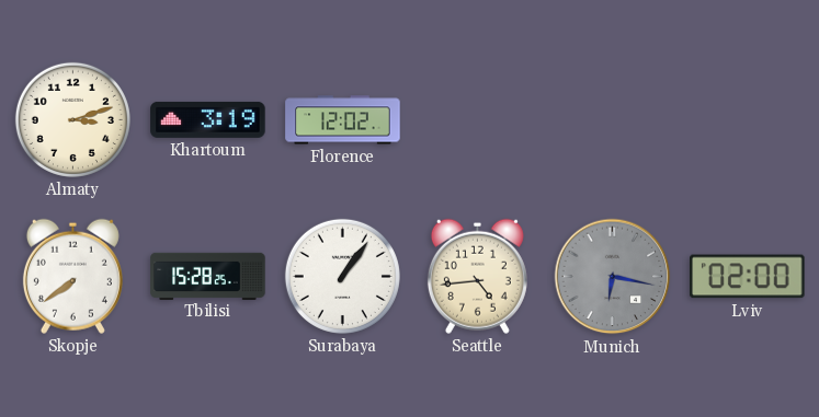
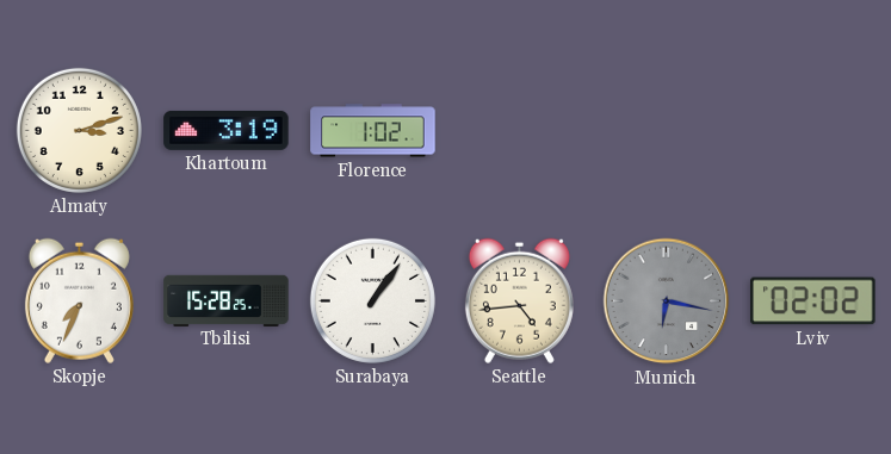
Florence: 12:02 -> 1:02 (373, 131)
Skopje: 7:39 -> 7:34 (79, 300)
Lviv: 02:00 -> 02:02 (813, 301)
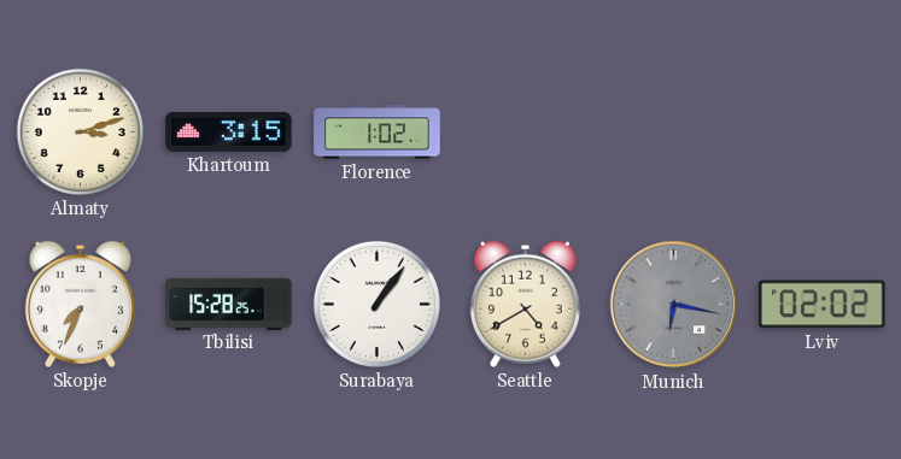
Khartoum: 3:19 -> 3:15 (229, 131)
Seattle: 4:44 -> 4:40 (525, 304)
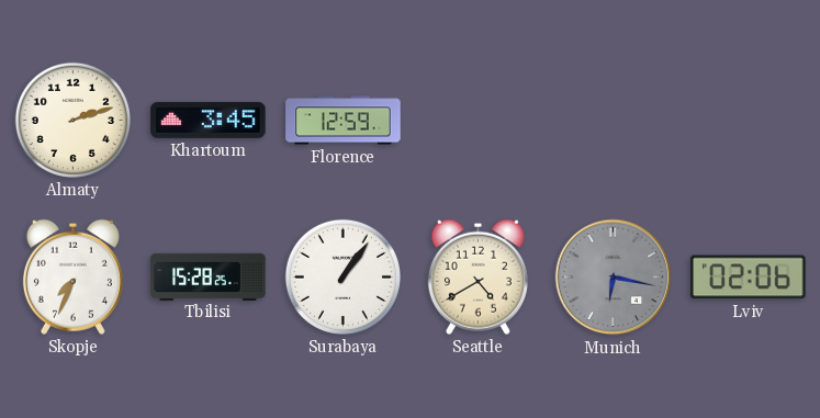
Almaty: 3:12 -> 2:12 (72, 120)
Khartoum: 3:15 -> 3:45 (209, 120)
Florence: 1:02 -> 12:59 (344, 121)
Lviv: 02:02 -> 02:06 (749, 278)
